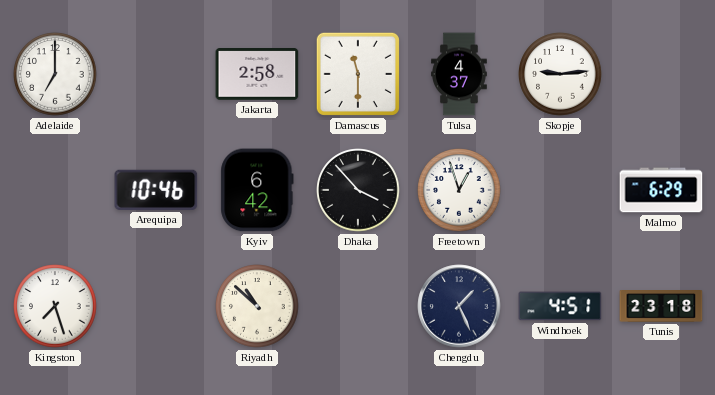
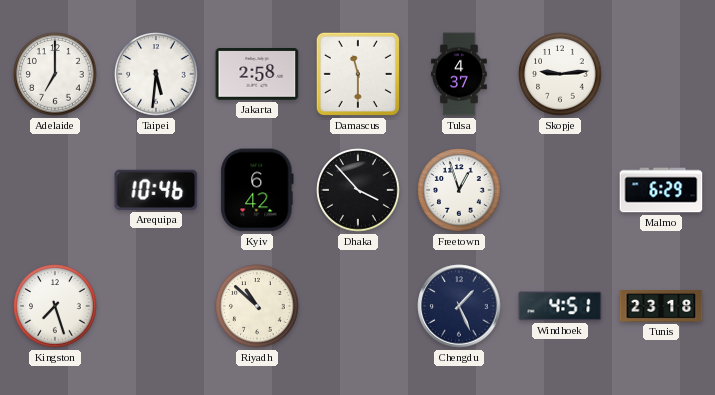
Taipei: none -> 5:31 (156, 74)
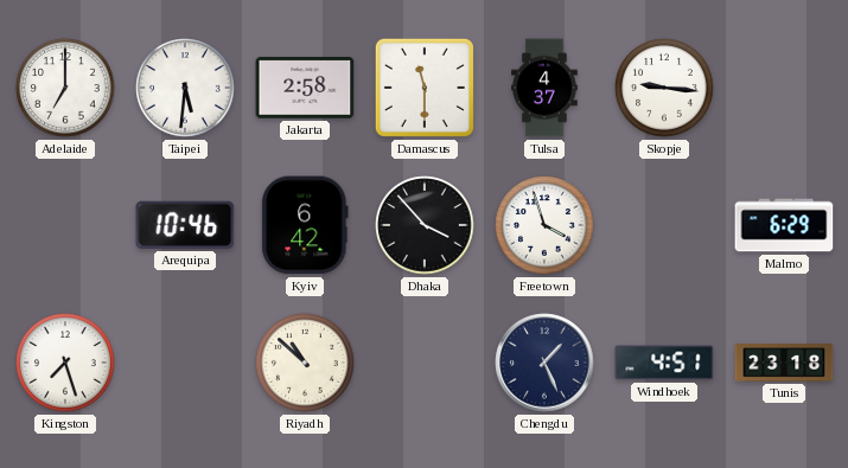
Skopje: 9:14 -> 9:16 (664, 88)
Freetown: 12:57 -> 3:57 (544, 225)
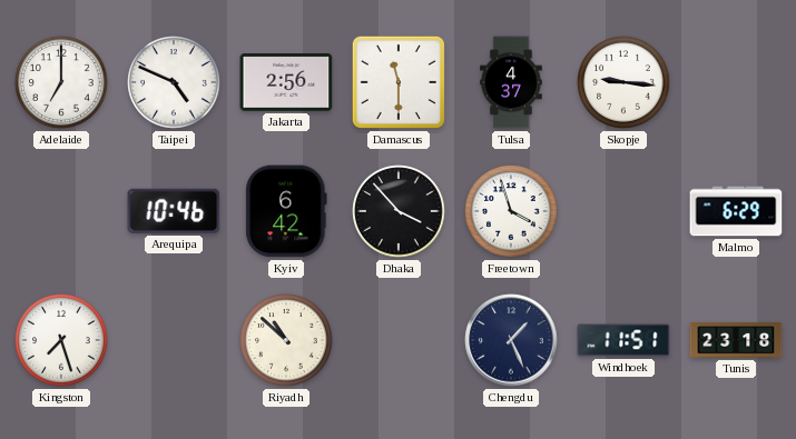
Taipei: 5:31 -> 4:49 (174, 82)
Jakarta: 2:58 -> 2:56 (286, 83)
Windhoek: 4:51 -> 11:51 (623, 340)
